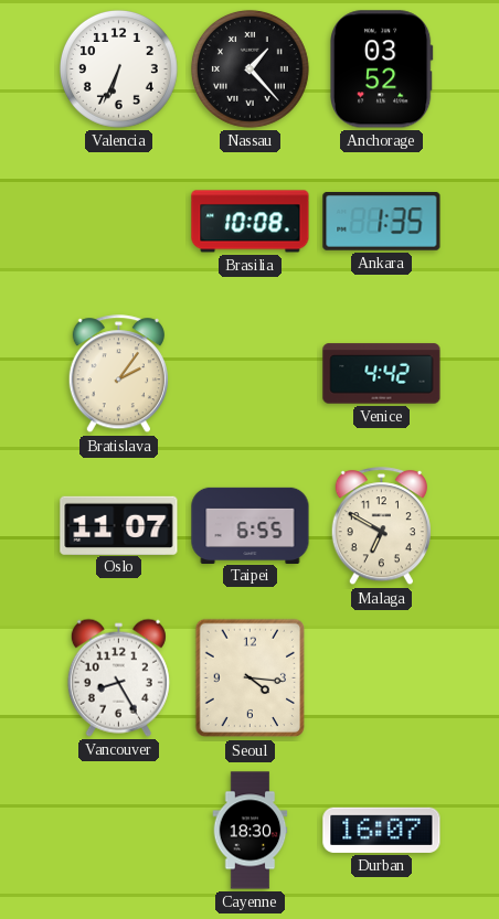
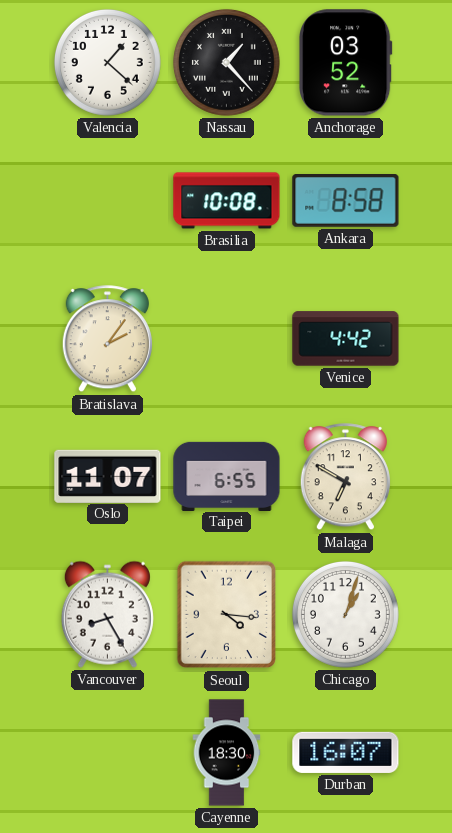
Valencia: 6:34 -> 1:22 (107, 62)
Ankara: 1:35 -> 8:58 (346, 201)
Chicago: none -> 1:03 (345, 614)
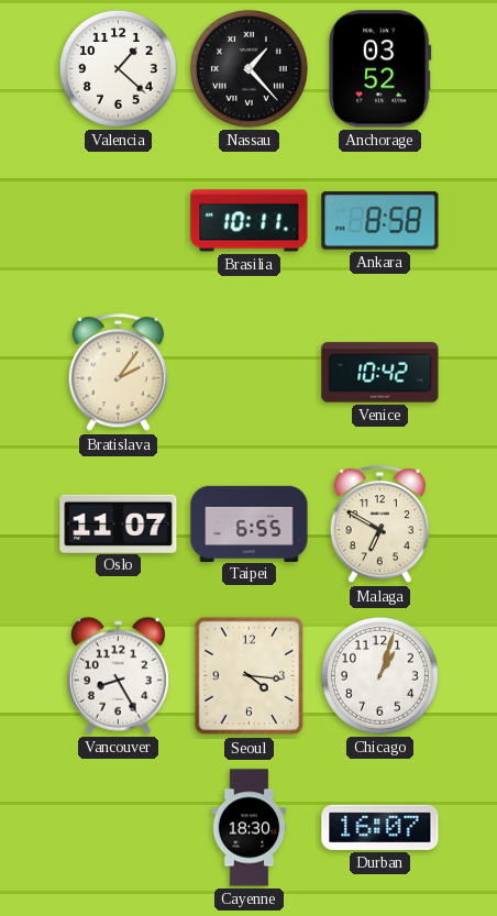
Brasilia: 10:08 -> 10:11 (250, 221)
Venice: 4:42 -> 10:42 (380, 373)
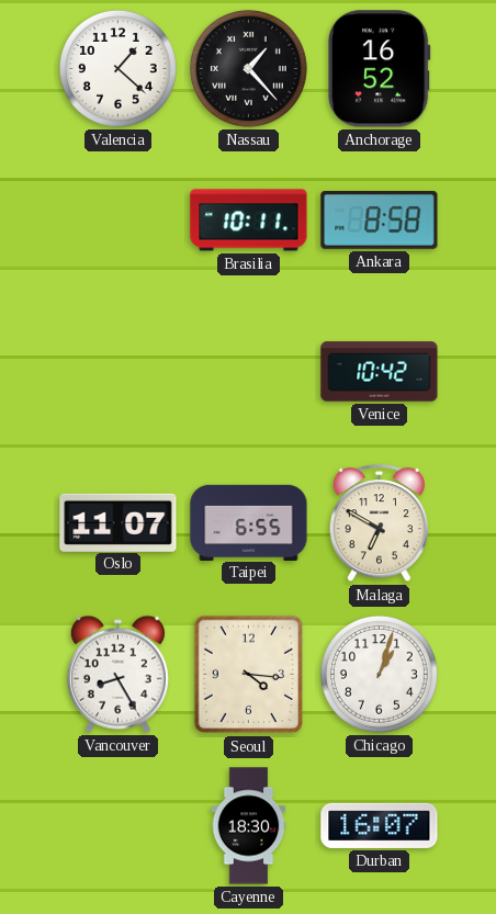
Anchorage: 03:52 -> 16:52 (379, 69)
Bratislava: 2:06 -> none (118, 373)
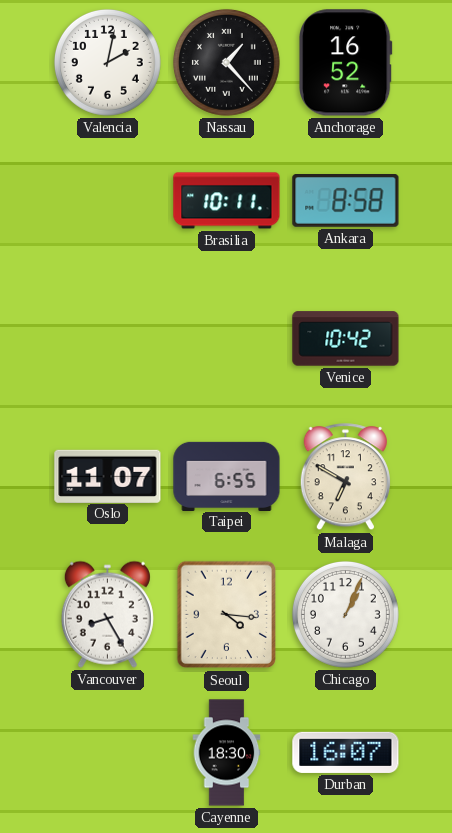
Valencia: 1:22 -> 2:02 (107, 62)
Chicago: 1:03 -> 1:04 (345, 614)
